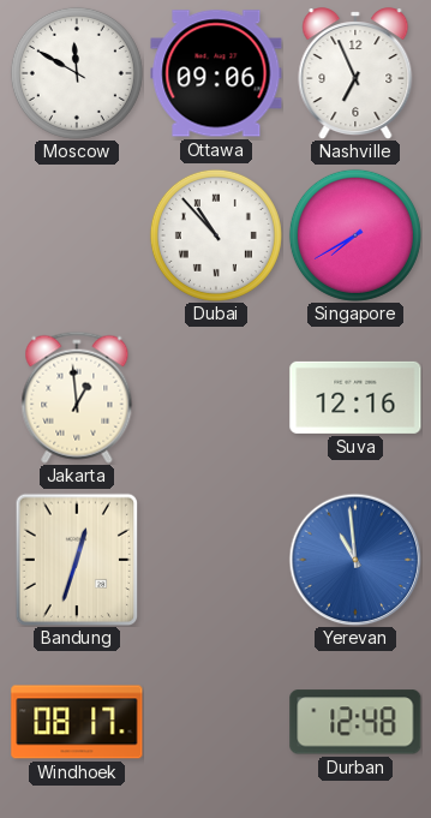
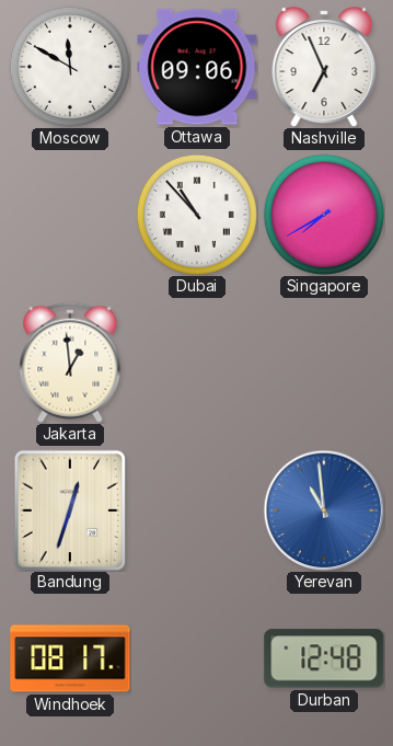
Suva: 12:16 -> none (355, 398)
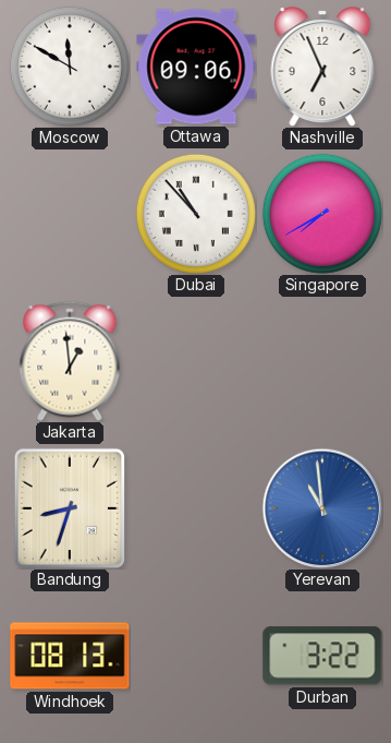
Bandung: 12:33 -> 8:33 (69, 508)
Windhoek: 08:17 -> 08:13 (70, 656)
Durban: 12:48 -> 3:22 (322, 656)
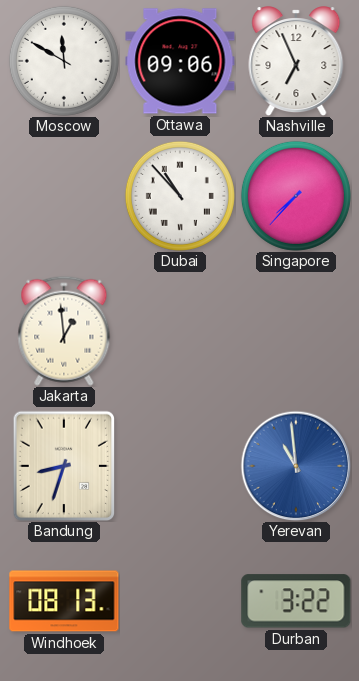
Singapore: 7:40 -> 7:37 (296, 196)
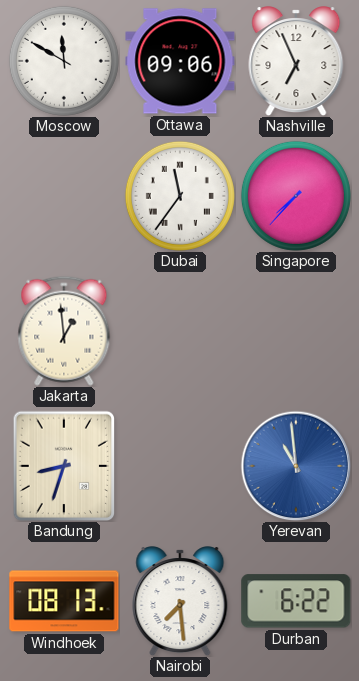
Dubai: 10:53 -> 11:36 (180, 196)
Nairobi: none -> 7:29 (180, 601)
Durban: 3:22 -> 6:22 (296, 601)
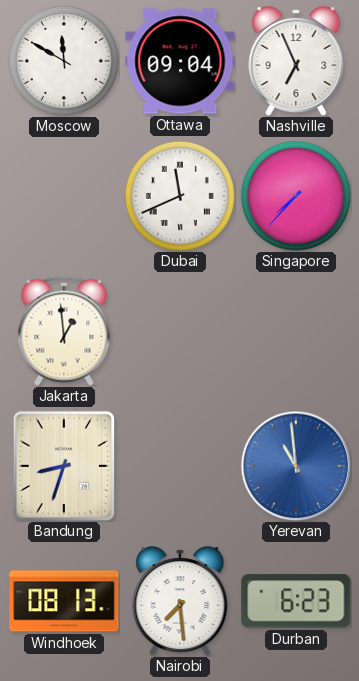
Ottawa: 09:06 -> 09:04 (180, 61)
Dubai: 11:36 -> 11:41 (180, 196)
Durban: 6:22 -> 6:23 (296, 601)
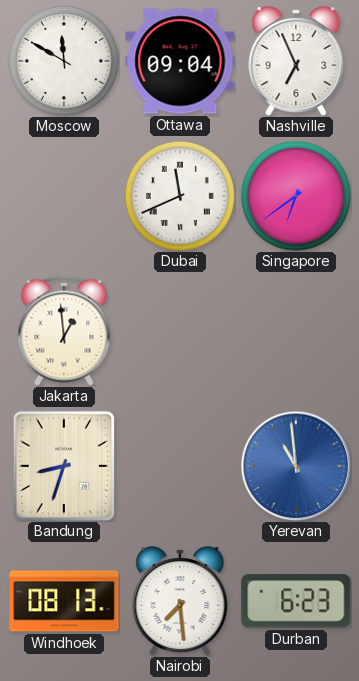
Singapore: 7:37 -> 6:39 (296, 196)
